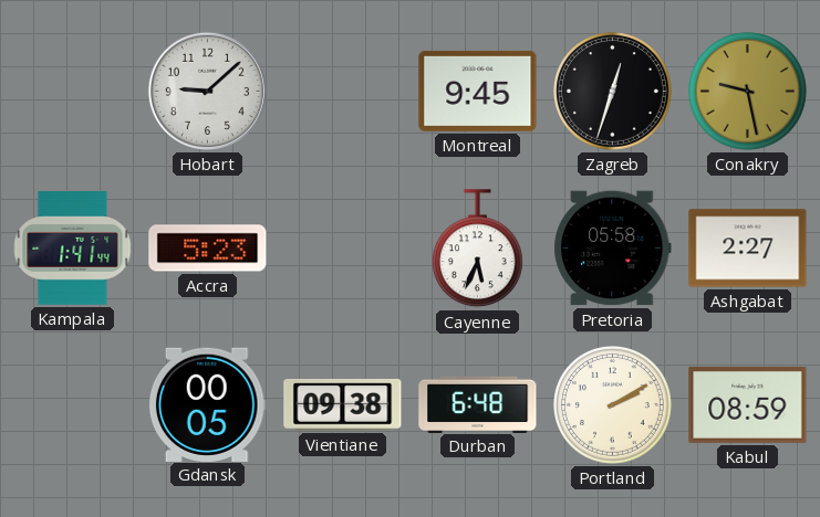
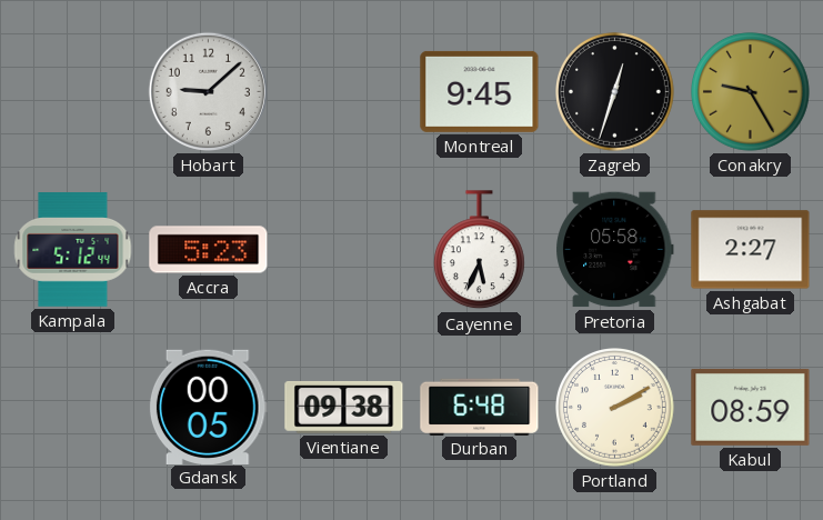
Conakry: 9:28 -> 9:25 (751, 92)
Kampala: 1:41 -> 5:12 (73, 250)
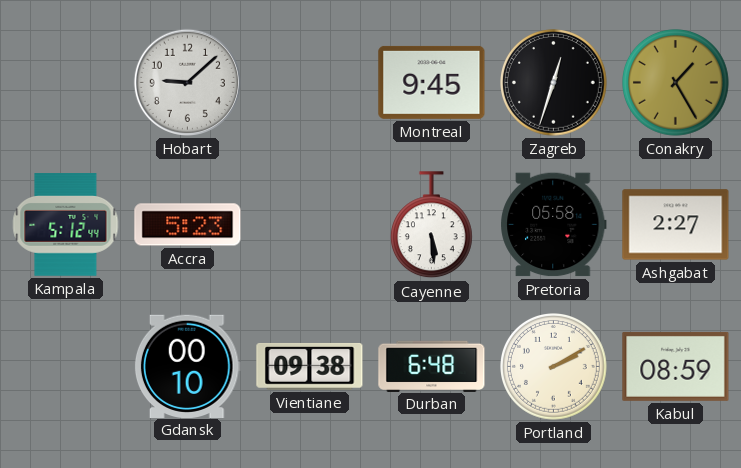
Conakry: 9:25 -> 1:25 (676, 83)
Cayenne: 5:34 -> 5:29 (431, 225)
Gdansk: 00:05 -> 00:10 (187, 366)
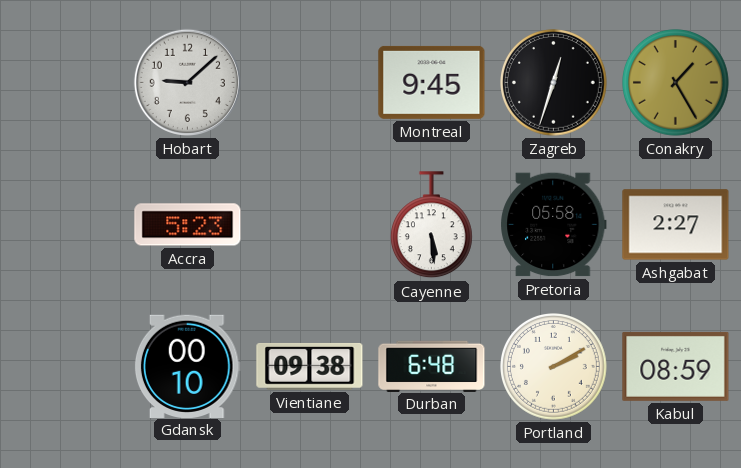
Kampala: 5:12 -> none (66, 225)
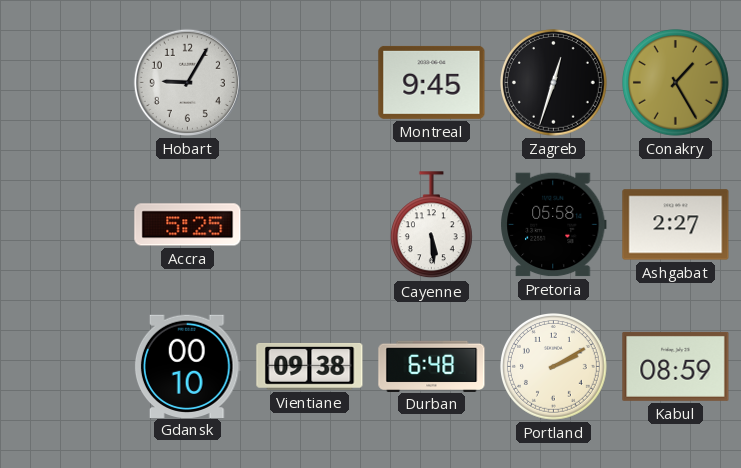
Hobart: 9:08 -> 9:05 (187, 82)
Accra: 5:23 -> 5:25 (188, 225)
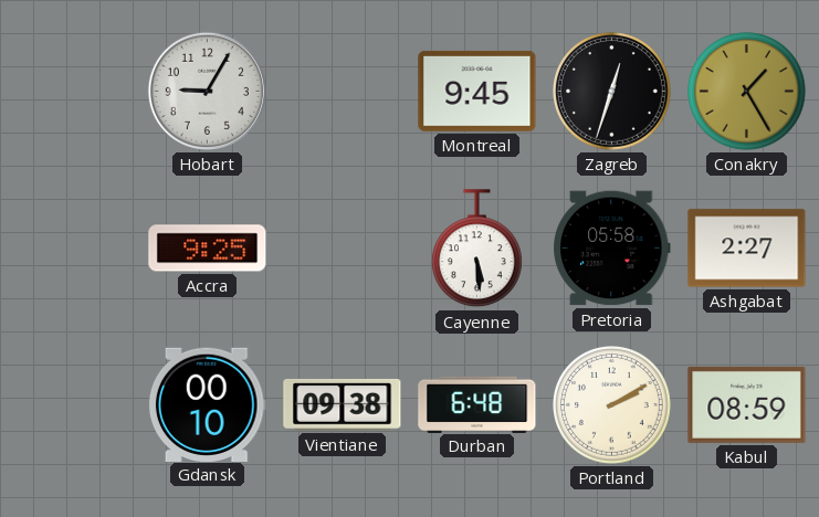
Accra: 5:25 -> 9:25 (208, 249)
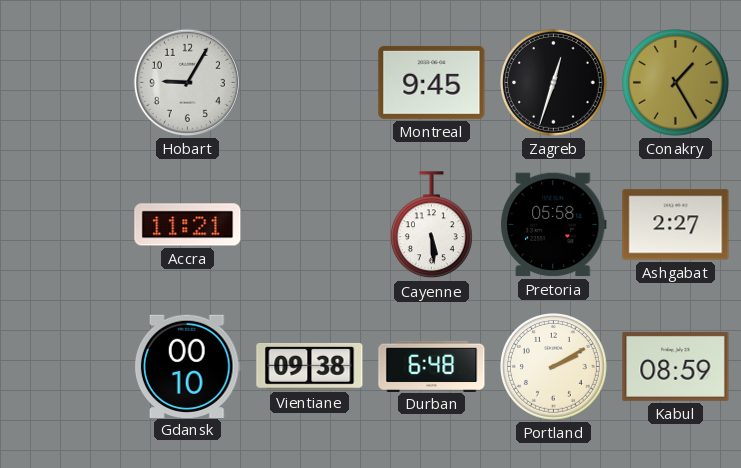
Accra: 9:25 -> 11:21 (188, 225)
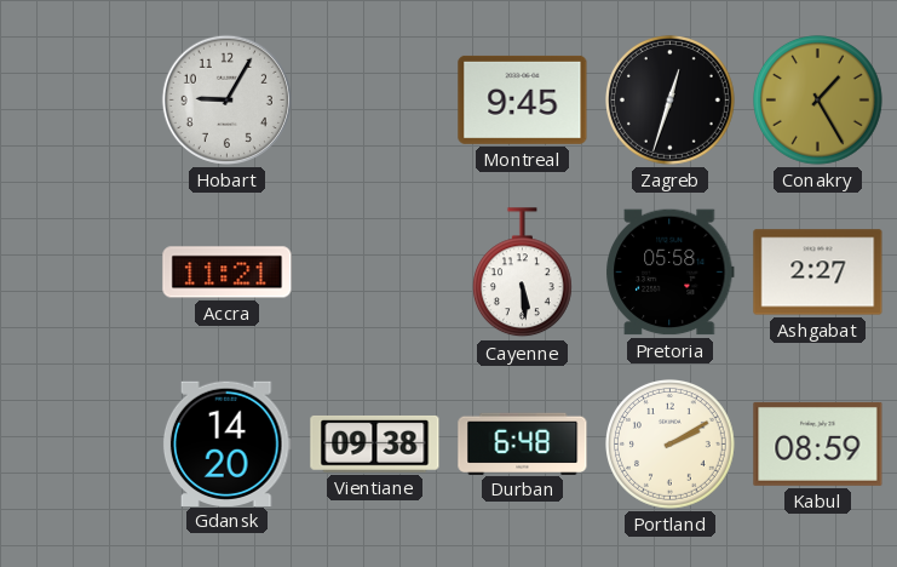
Gdansk: 00:10 -> 14:20 (226, 443)
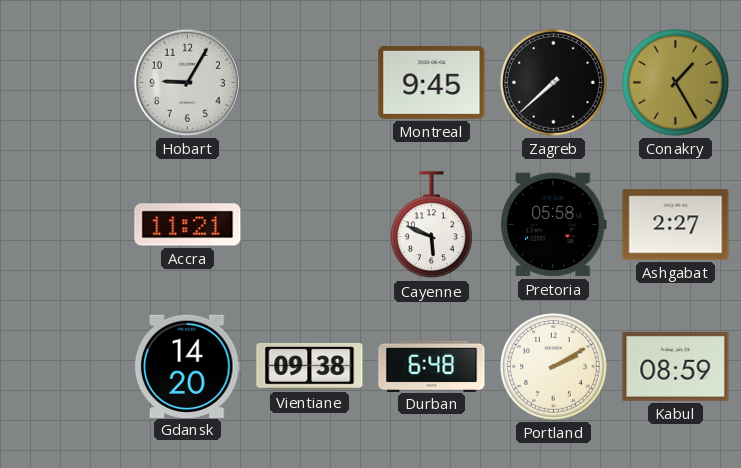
Zagreb: 12:33 -> 7:38 (554, 83)
Cayenne: 5:29 -> 5:49 (431, 225)
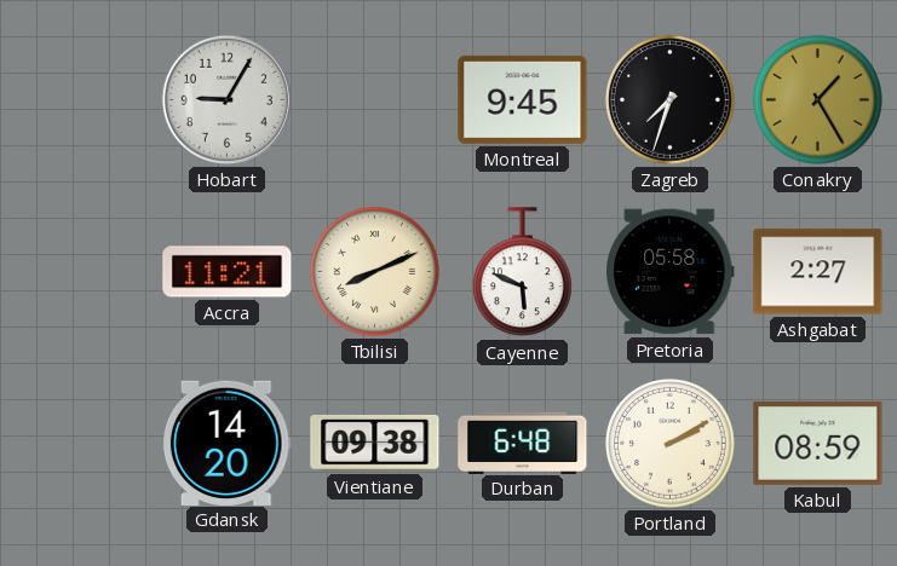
Zagreb: 7:38 -> 7:33 (671, 100)
Tbilisi: none -> 8:11 (375, 272)
